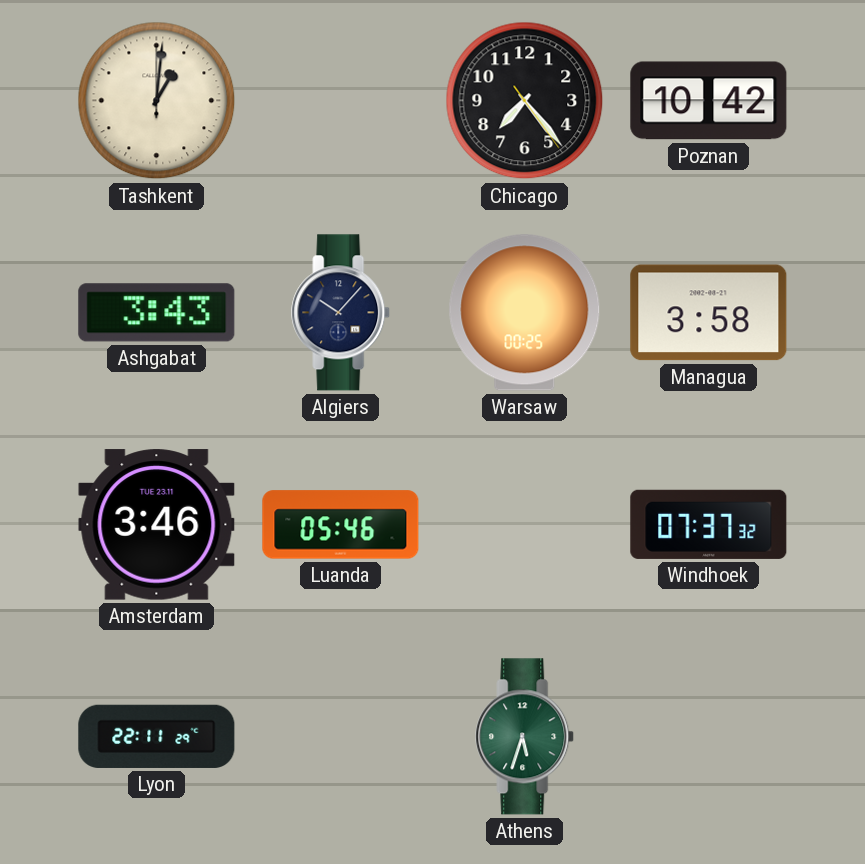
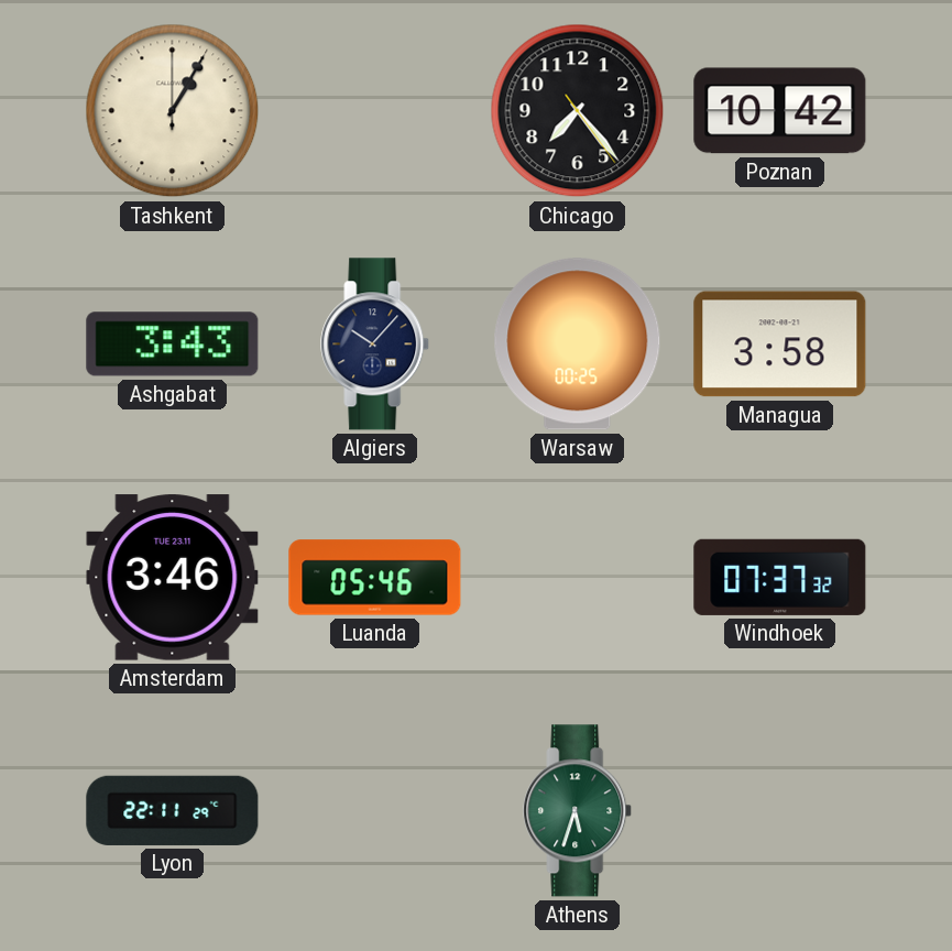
Tashkent: 1:01 -> 1:05 (173, 111)
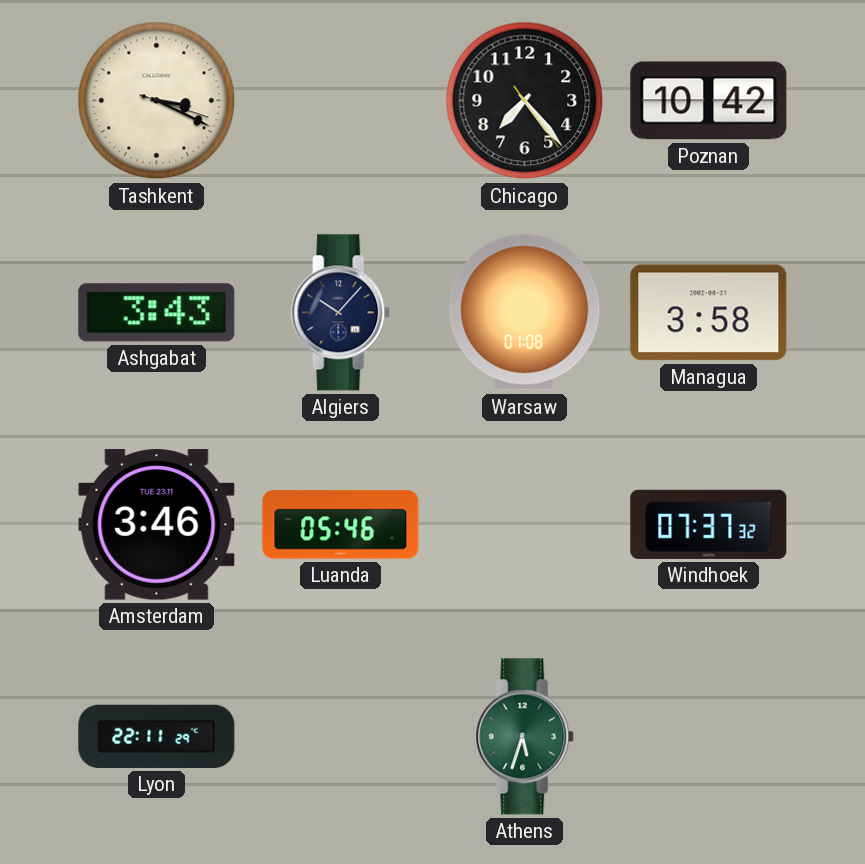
Tashkent: 1:05 -> 3:19 (157, 101)
Warsaw: 00:25 -> 01:08 (525, 313)
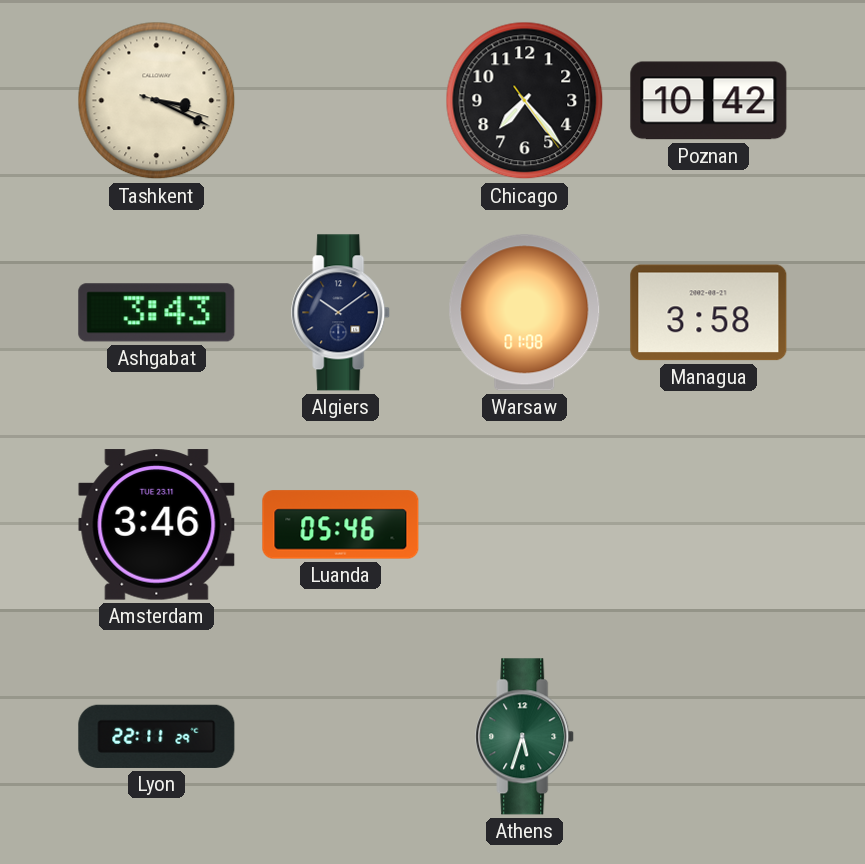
Algiers: 10:07 -> 10:09 (341, 313)
Windhoek: 07:37 -> none (709, 524)
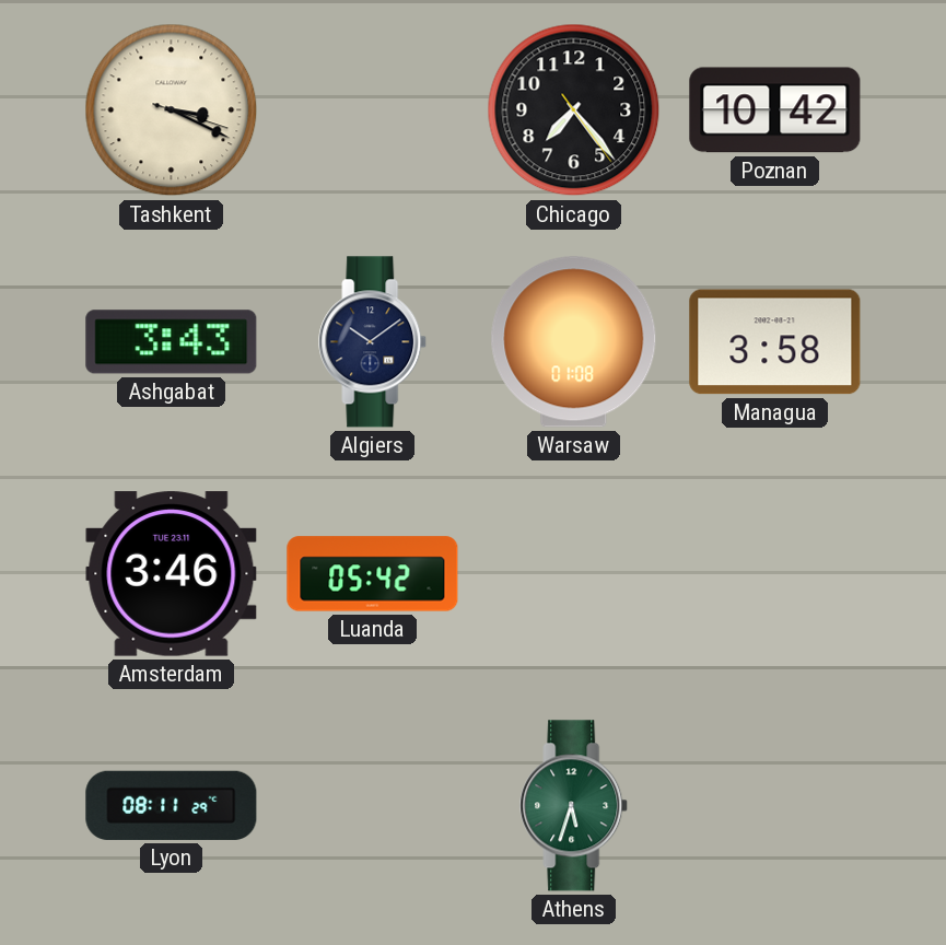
Luanda: 05:46 -> 05:42 (373, 574)
Lyon: 22:11 -> 08:11 (172, 805)
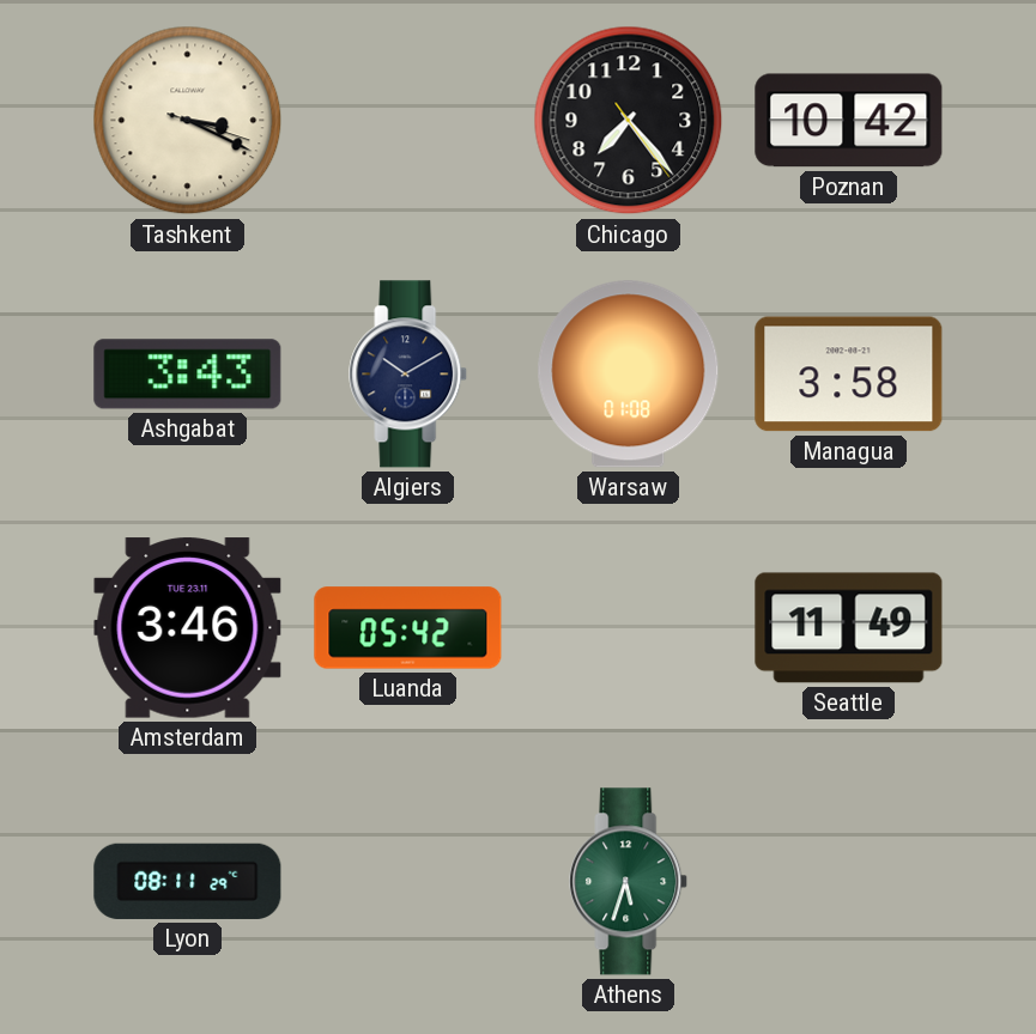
Algiers: 10:09 -> 10:10 (408, 375)
Seattle: none -> 11:49 (849, 628)
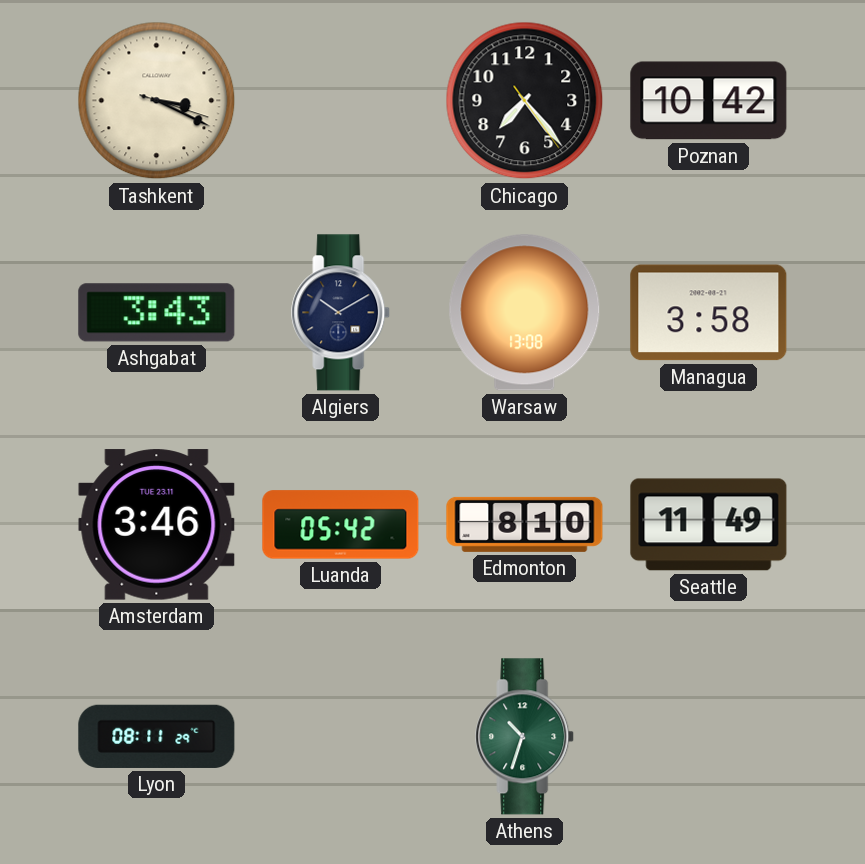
Warsaw: 01:08 -> 13:08 (525, 313)
Edmonton: none -> 8:10 (525, 524)
Athens: 5:33 -> 10:33 (525, 737)
